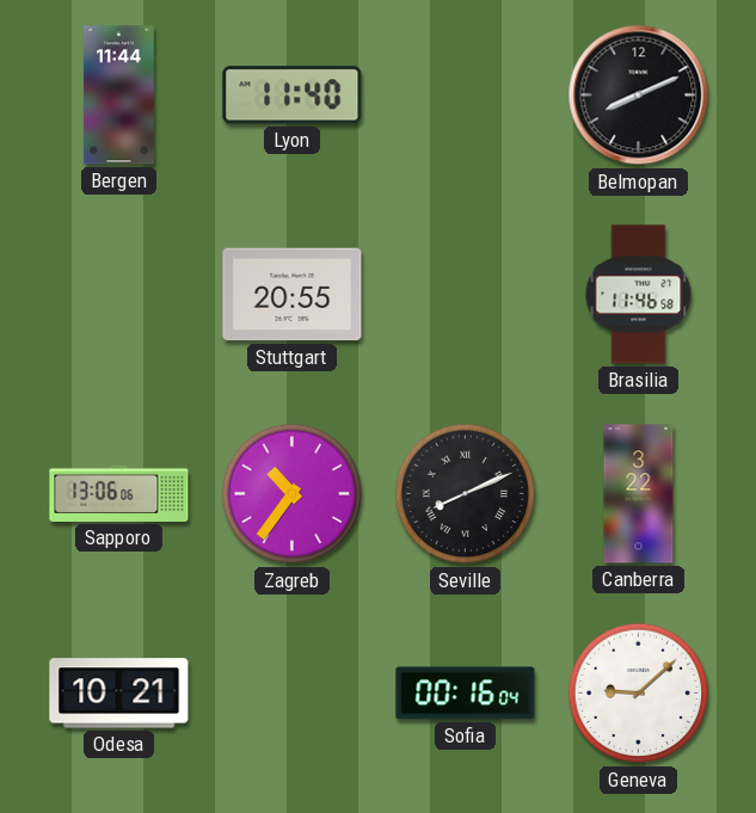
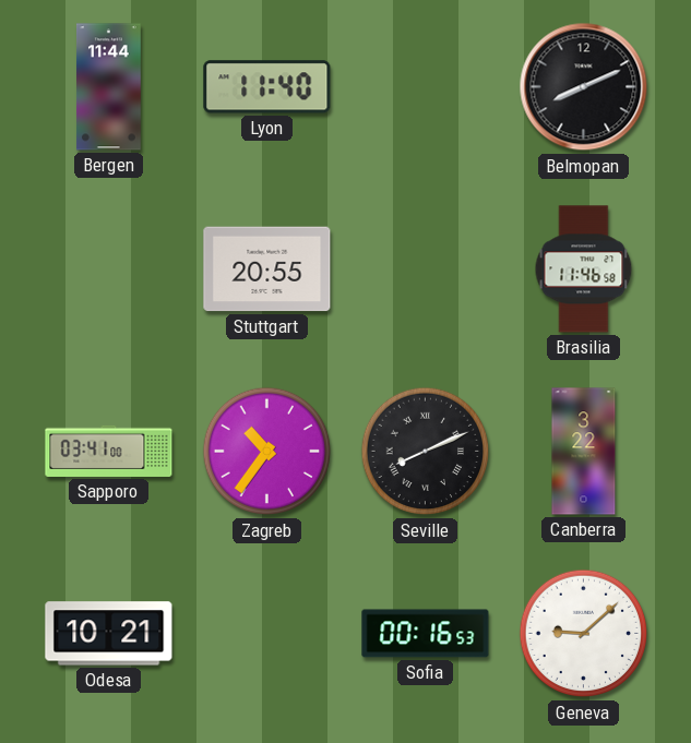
Sapporo: 13:06 -> 03:41 (109, 451)
Sofia: 00:16:04 -> 00:16:53 (426, 634)
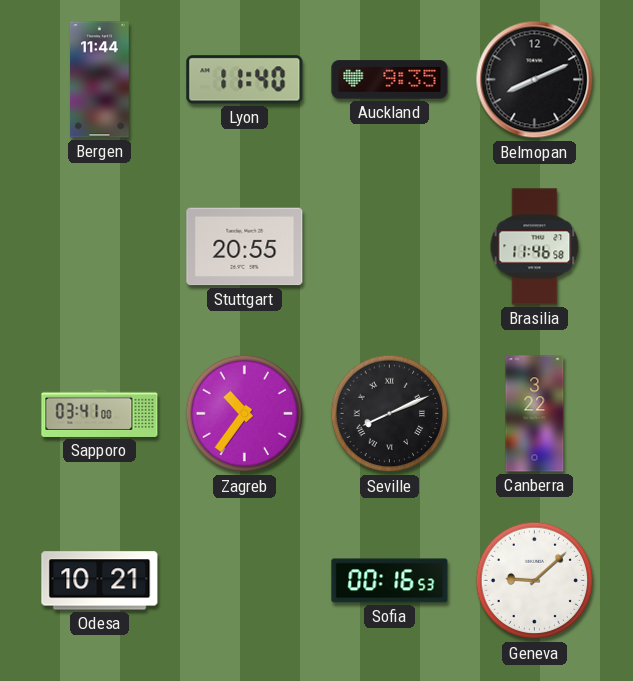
Auckland: none -> 9:35 (390, 80)
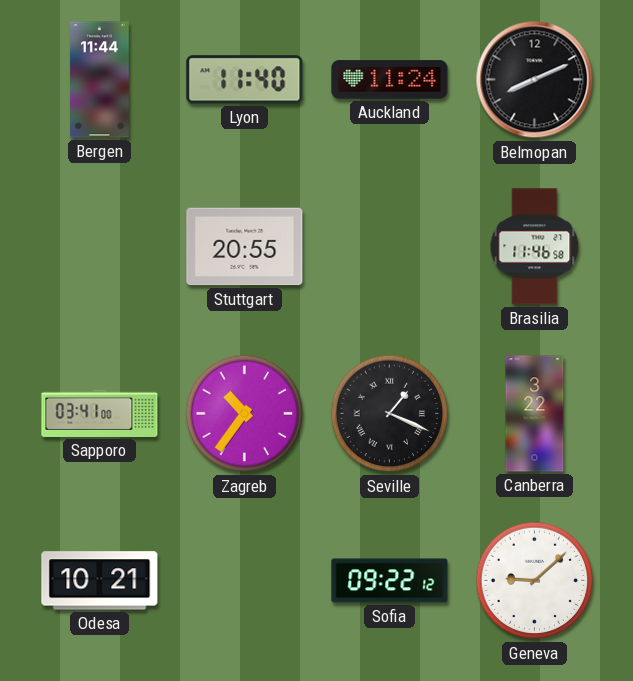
Auckland: 9:35 -> 11:24 (390, 80)
Seville: 8:11 -> 1:19 (390, 414)
Sofia: 00:16 -> 09:22 (390, 581)
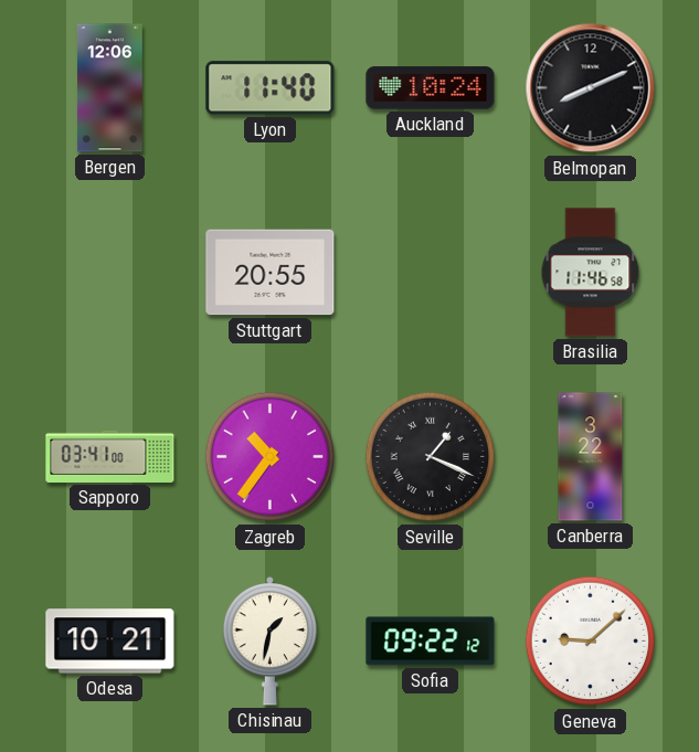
Bergen: 11:44 -> 12:06 (110, 88)
Auckland: 11:24 -> 10:24 (431, 88)
Chisinau: none -> 1:32 (271, 640)
